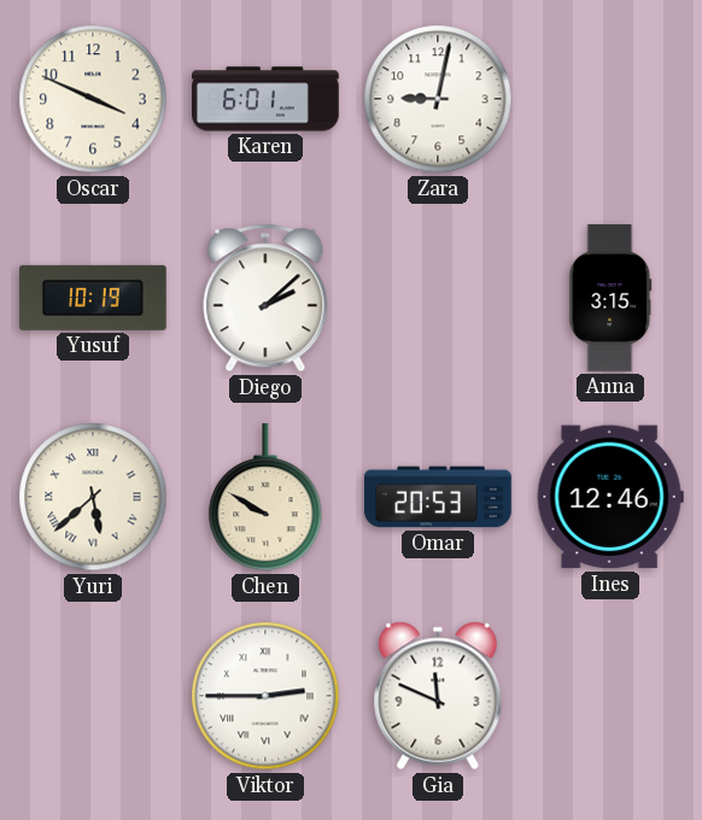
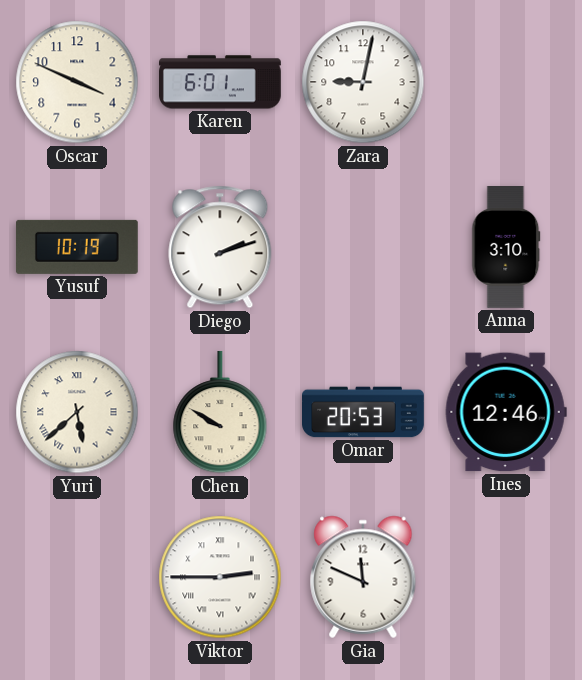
Diego: 2:08 -> 2:12 (220, 247)
Anna: 3:15 -> 3:10 (506, 248)
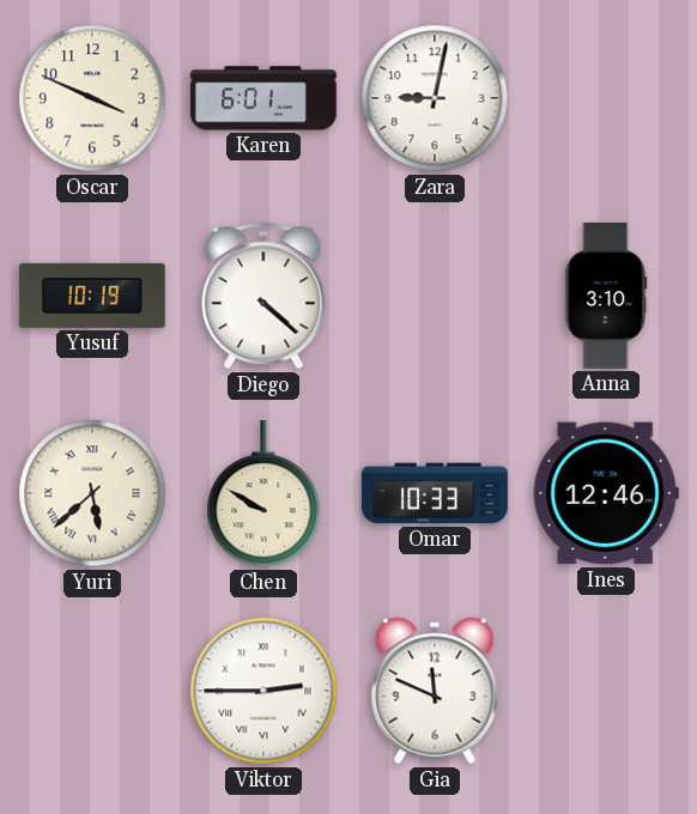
Diego: 2:12 -> 4:22 (263, 296)
Omar: 20:53 -> 10:33 (436, 493)
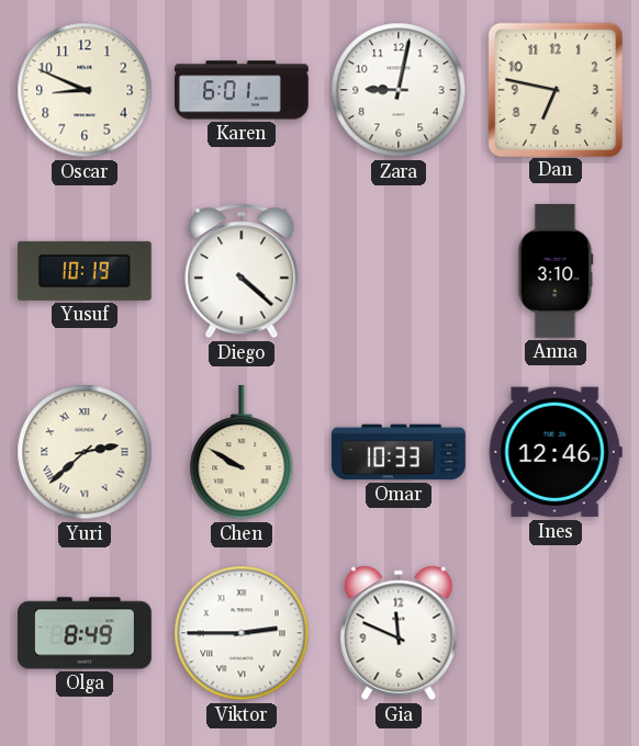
Oscar: 3:49 -> 8:49 (85, 90)
Dan: none -> 6:47 (554, 89)
Yuri: 5:38 -> 2:38 (85, 452)
Olga: none -> 8:49 (86, 633)
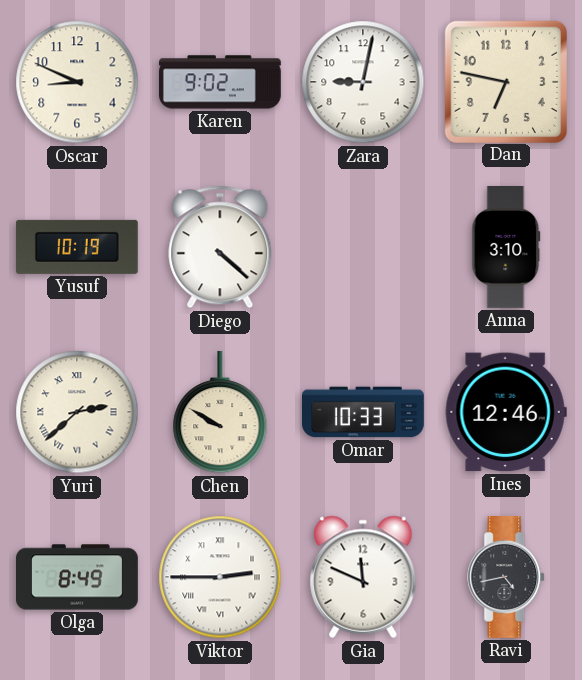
Karen: 6:01 -> 9:02 (221, 82)
Ravi: none -> 4:43 (507, 578)
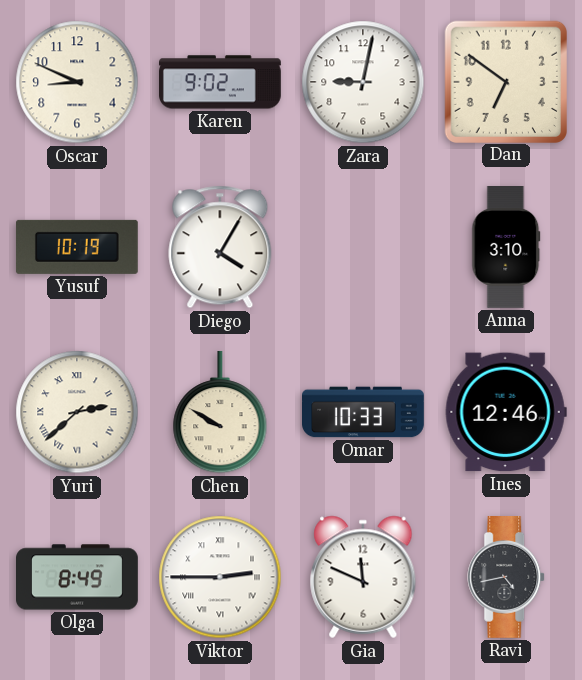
Dan: 6:47 -> 6:51 (505, 81)
Diego: 4:22 -> 4:05 (220, 247)
